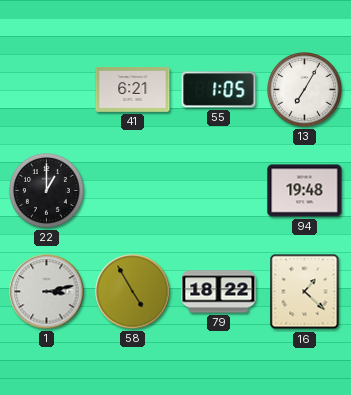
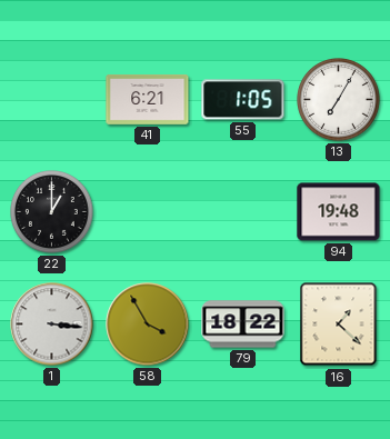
1: 3:13 -> 3:16 (52, 325)
58: 4:55 -> 3:55 (148, 325)
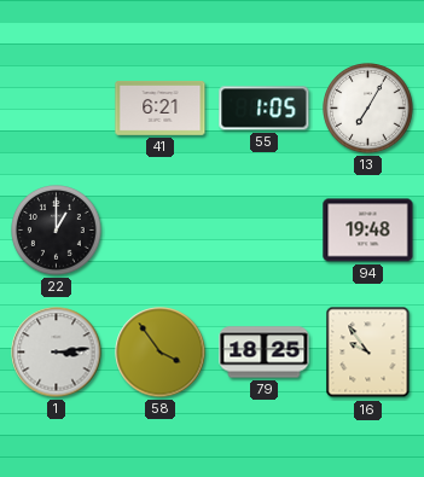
1: 3:16 -> 3:14 (57, 353)
58: 3:55 -> 3:54 (161, 353)
79: 18:22 -> 18:25 (265, 353)
16: 1:22 -> 9:54 (368, 353)
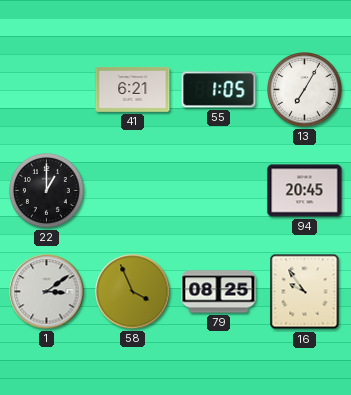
94: 19:48 -> 20:45 (305, 191)
1: 3:14 -> 3:09 (47, 292)
58: 3:54 -> 3:56 (133, 292)
79: 18:25 -> 08:25 (219, 292)
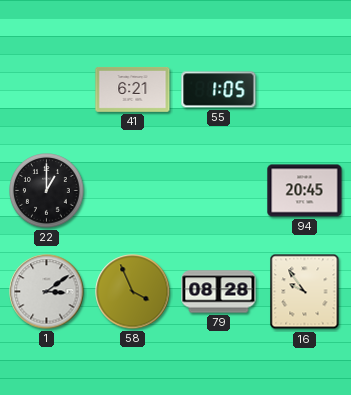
13: 7:05 -> none (305, 90)
79: 08:25 -> 08:28 (219, 292)
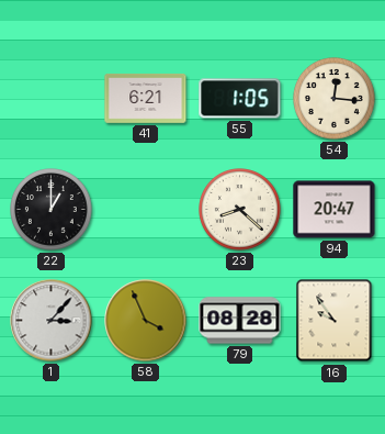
54: none -> 12:16 (335, 99)
23: none -> 8:22 (240, 210)
94: 20:45 -> 20:47 (335, 210)
1: 3:09 -> 3:07 (52, 321)
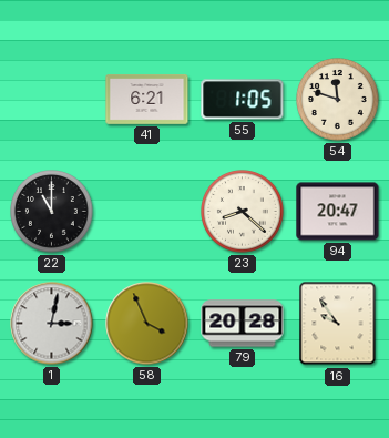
54: 12:16 -> 11:48 (338, 100)
22: 1:00 -> 11:00 (52, 212)
1: 3:07 -> 3:02 (52, 324)
79: 08:28 -> 20:28 (243, 324)
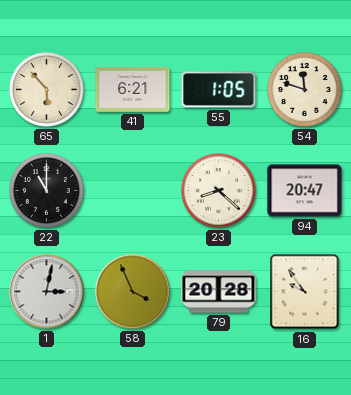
65: none -> 5:53 (47, 90)
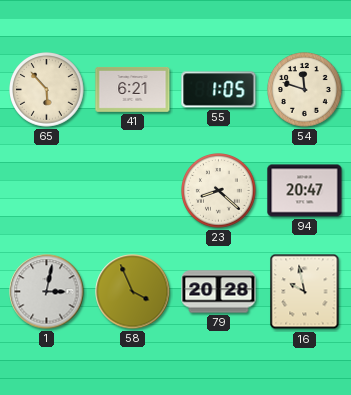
22: 11:00 -> none (47, 191)
16: 9:54 -> 9:58 (305, 292)
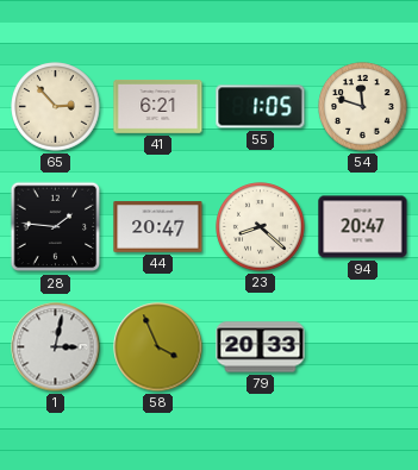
65: 5:53 -> 2:53 (56, 107)
28: none -> 1:46 (56, 227)
44: none -> 20:47 (158, 227)
79: 20:28 -> 20:33 (261, 347)
16: 9:58 -> none (305, 292)
